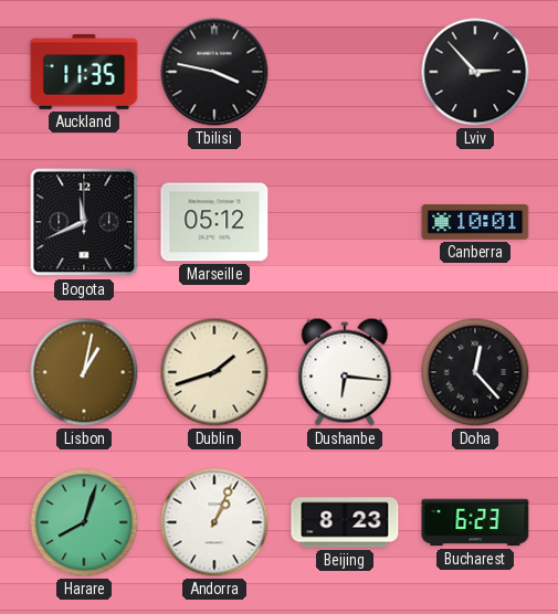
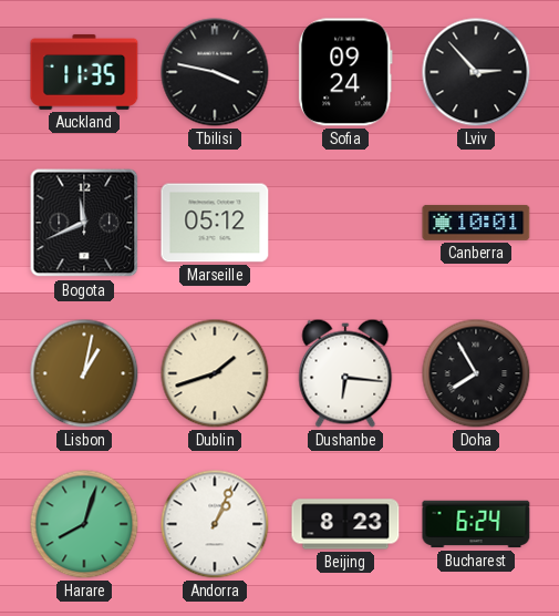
Sofia: none -> 09:24 (345, 72)
Doha: 12:23 -> 7:55 (476, 373)
Bucharest: 6:23 -> 6:24 (476, 524)
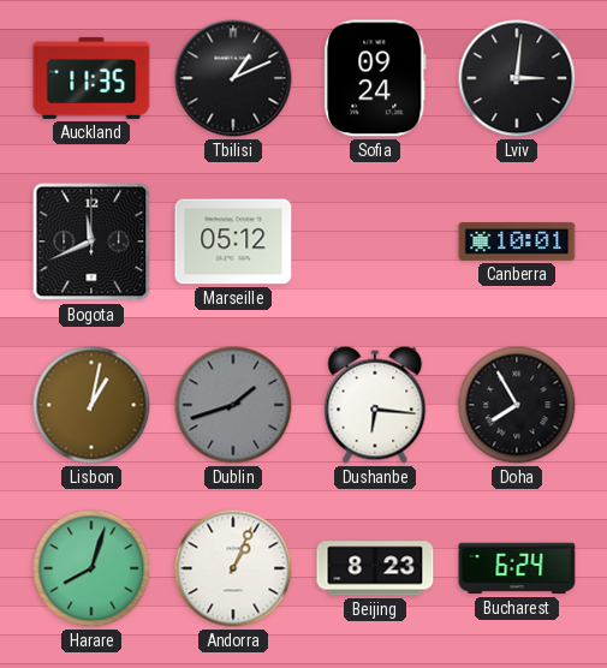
Tbilisi: 3:47 -> 1:11 (233, 78)
Lviv: 2:53 -> 3:01 (517, 78)
Dublin dial: cream -> grey (233, 405)
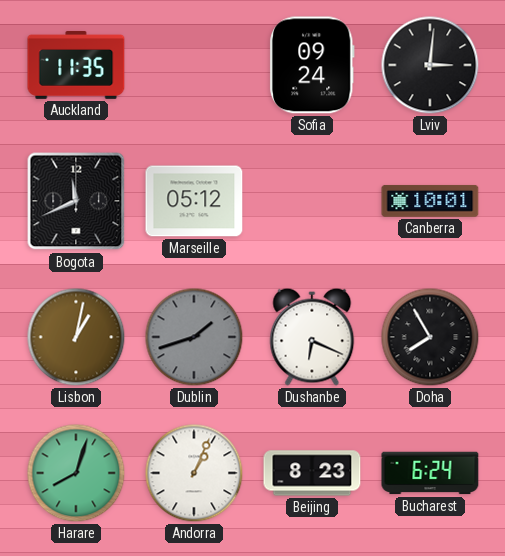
Tbilisi: 1:11 -> none (233, 78)
Dushanbe: 6:16 -> 6:19 (312, 337)
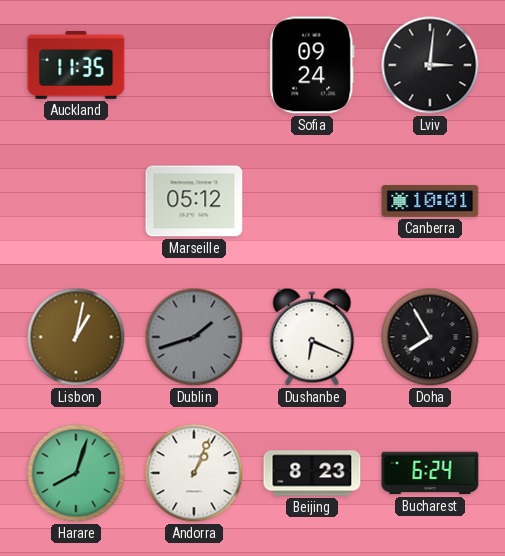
Bogota: 11:41 -> none (76, 201)
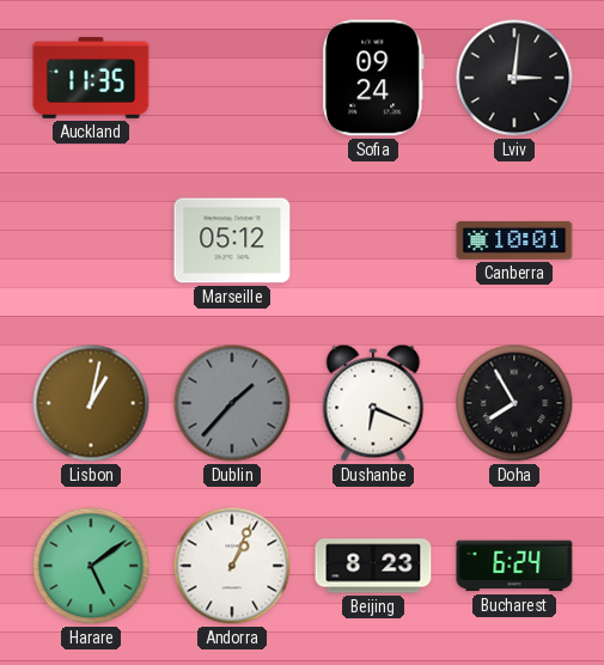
Dublin: 1:42 -> 1:37 (232, 403)
Harare: 8:03 -> 5:09 (91, 566)
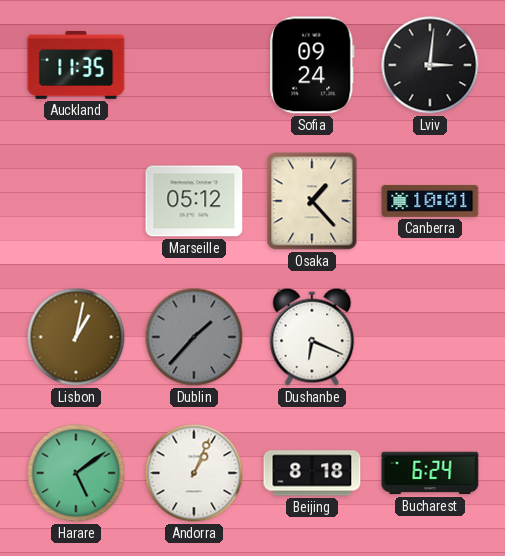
Osaka: none -> 1:23 (312, 201)
Doha: 7:55 -> none (514, 403)
Beijing: 8:23 -> 8:18 (312, 473)
